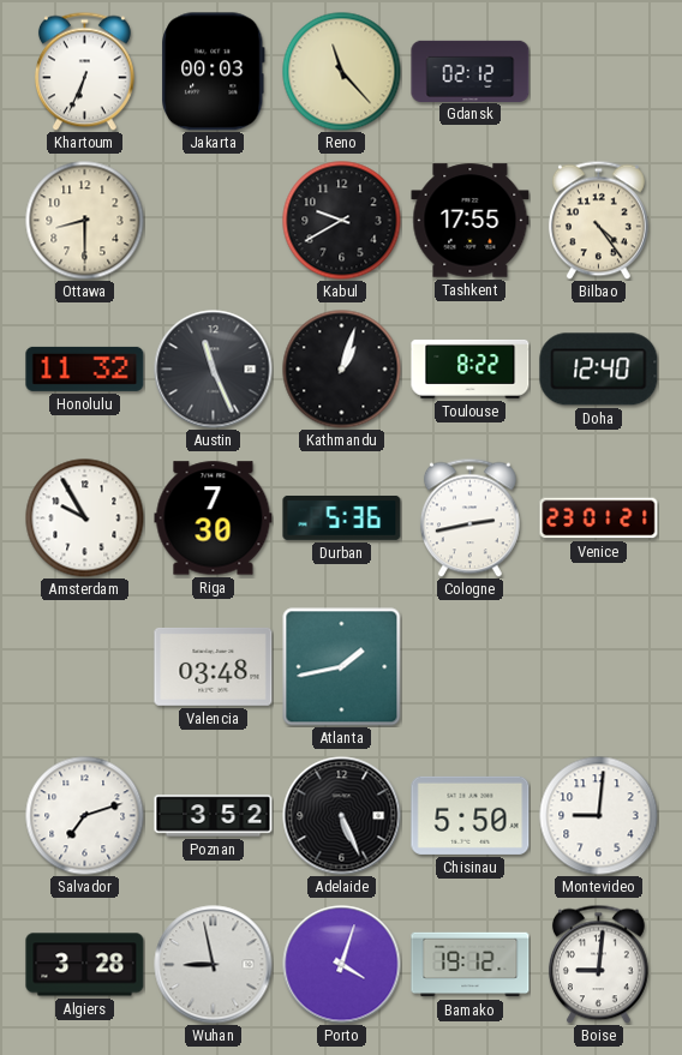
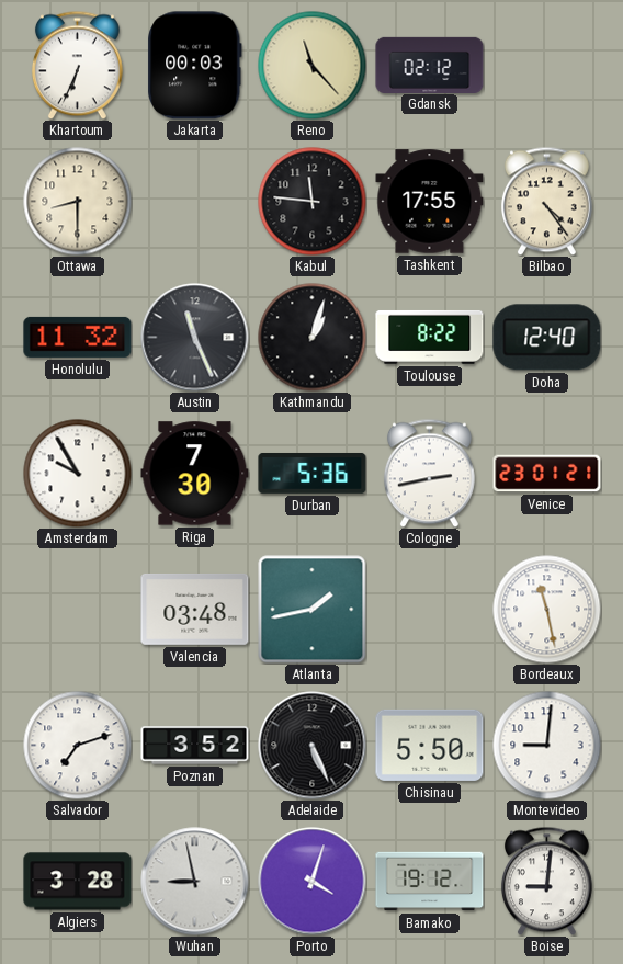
Kabul: 9:40 -> 11:46 (313, 202)
Bordeaux: none -> 11:28 (547, 610)
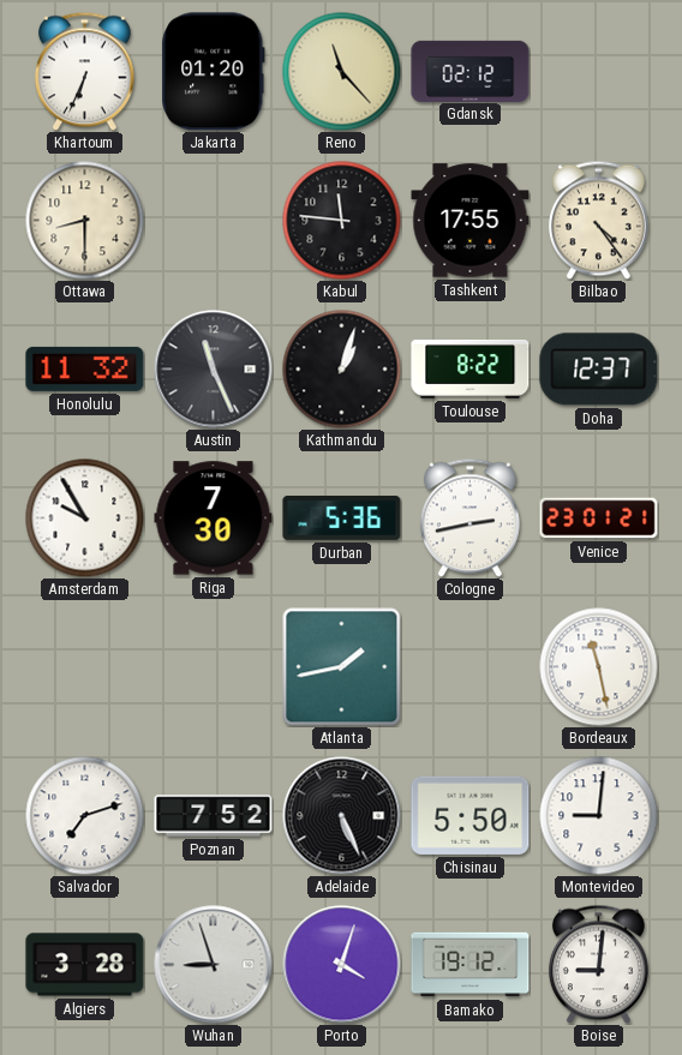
Jakarta: 00:03 -> 01:20 (214, 72)
Doha: 12:40 -> 12:37 (599, 370)
Valencia: 03:48 -> none (195, 609)
Poznan: 3:52 -> 7:52 (214, 816)
Wuhan: 8:58 -> 8:57 (214, 965)
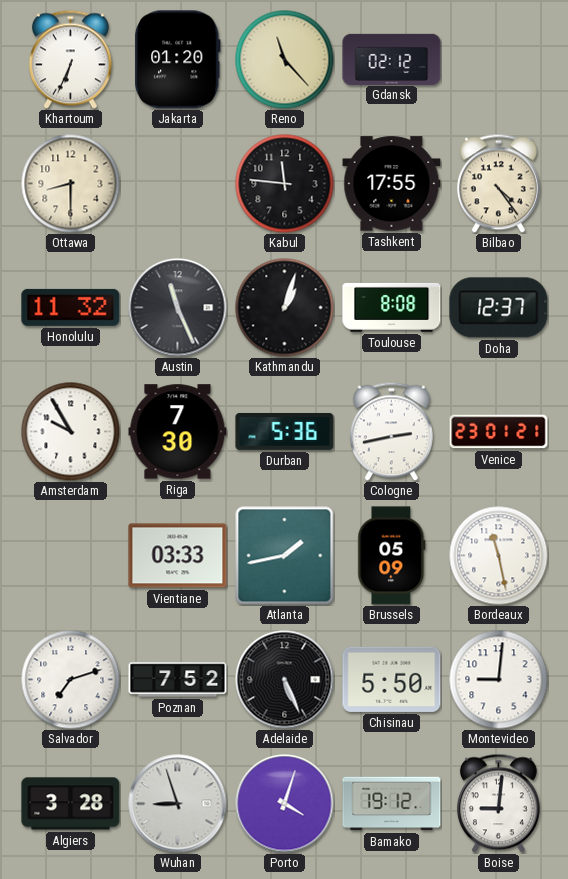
Toulouse: 8:22 -> 8:08 (392, 307)
Vientiane: none -> 03:33 (178, 556)
Brussels: none -> 05:09 (392, 556)
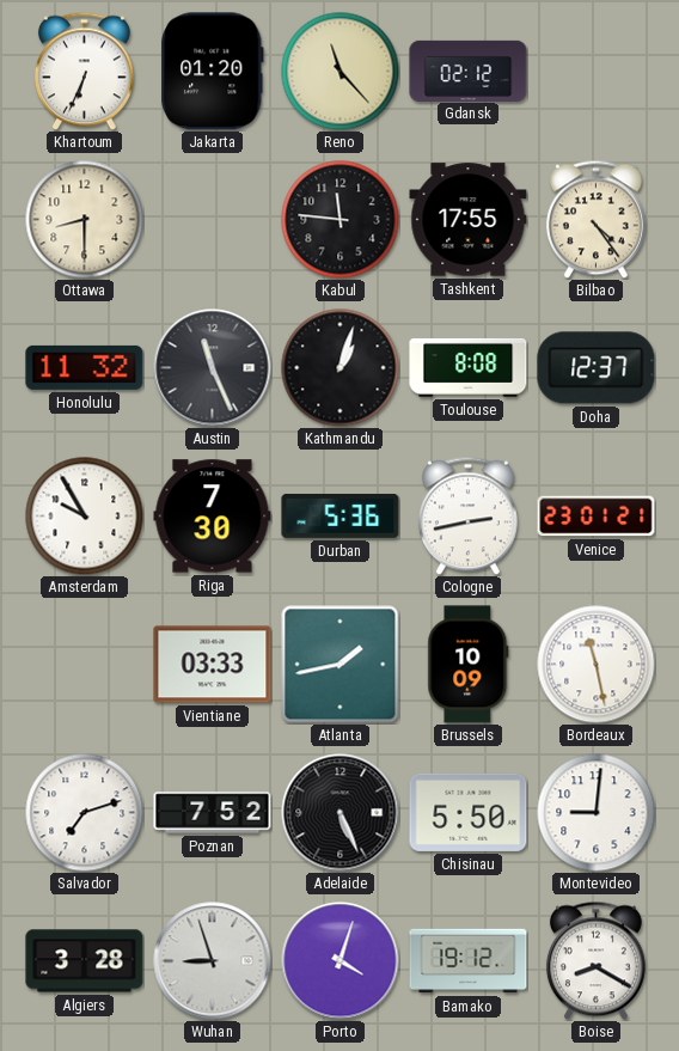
Brussels: 05:09 -> 10:09 (469, 665)
Boise: 9:01 -> 8:20 (595, 960)
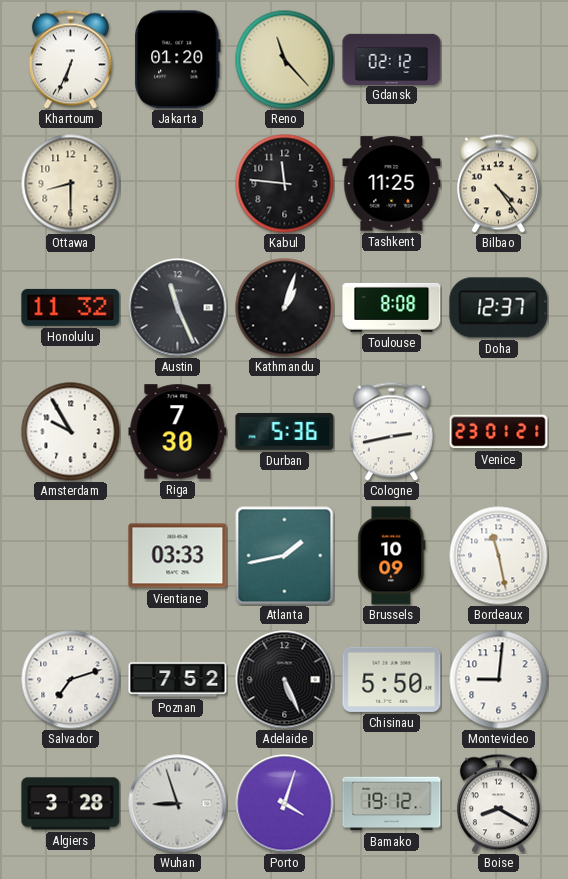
Tashkent: 17:55 -> 11:25 (392, 184)
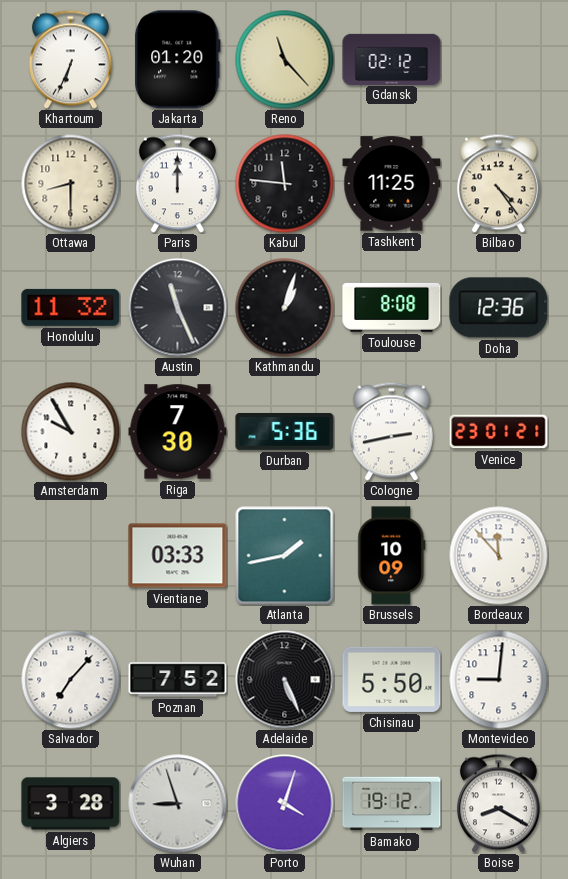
Paris: none -> 12:00 (177, 183)
Doha: 12:37 -> 12:36 (499, 308)
Bordeaux: 11:28 -> 11:53 (499, 556)
Salvador: 7:12 -> 7:07 (71, 680)
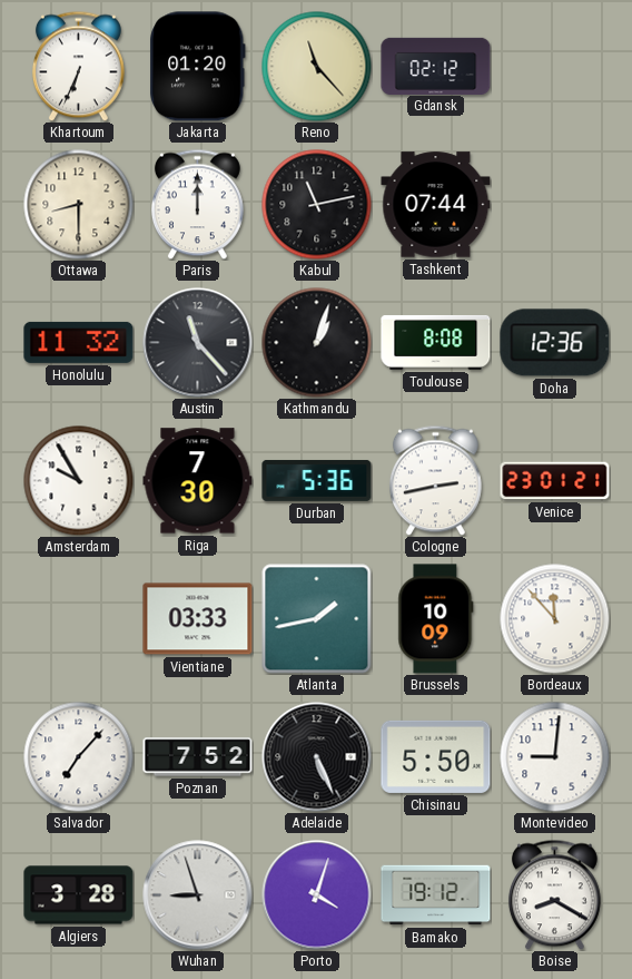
Kabul: 11:46 -> 11:13 (317, 205)
Tashkent: 11:25 -> 07:44 (436, 205)
Bilbao: 4:24 -> none (498, 183)
Austin: 11:26 -> 11:23 (198, 343)
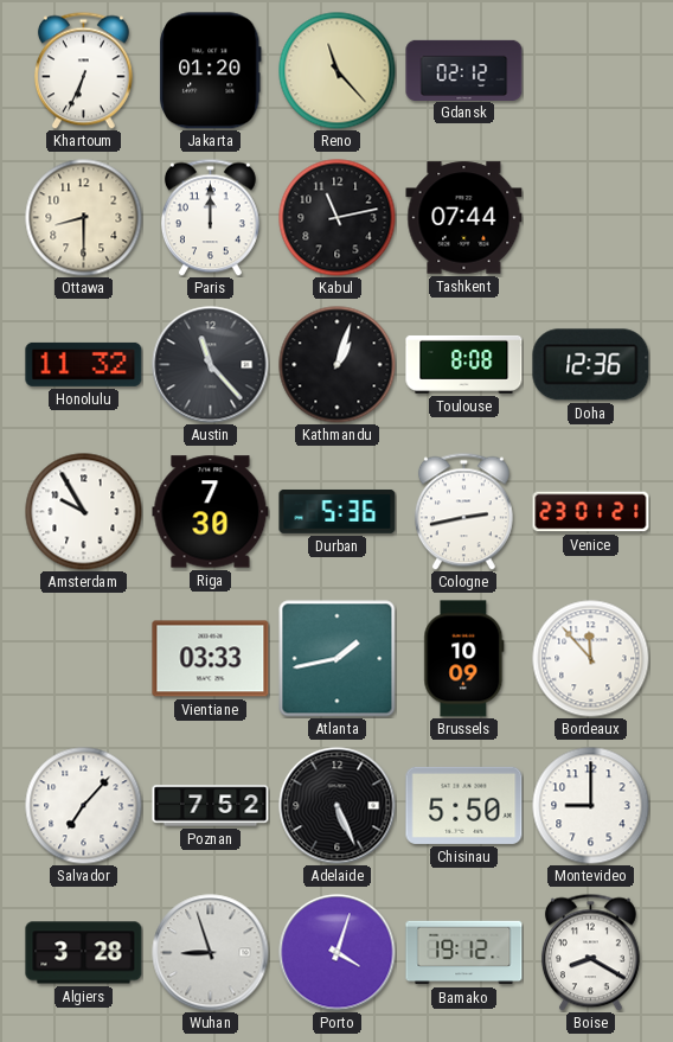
Montevideo: 9:01 -> 9:00 (591, 806)
